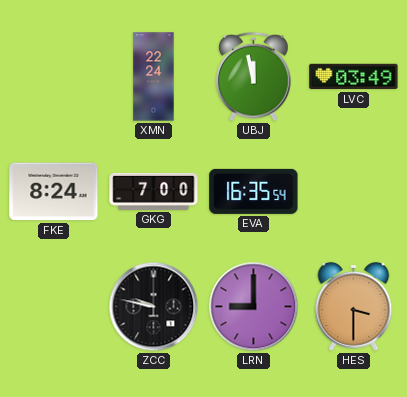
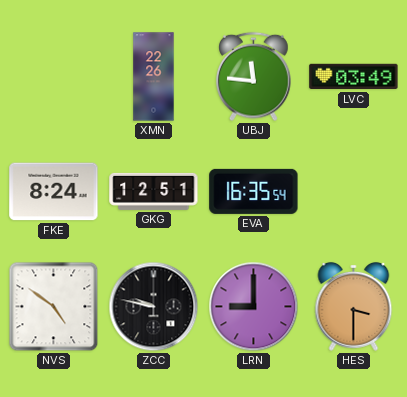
XMN: 22:24 -> 22:26 (154, 77)
UBJ: 11:58 -> 11:46 (254, 77)
GKG: 7:00 -> 12:51 (154, 191)
NVS: none -> 4:51 (54, 307)
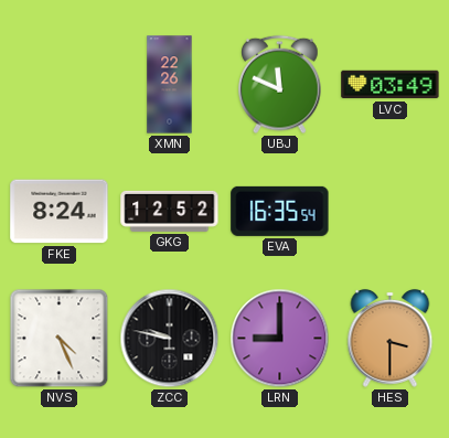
UBJ: 11:46 -> 11:49 (280, 85)
GKG: 12:51 -> 12:52 (170, 211)
NVS: 4:51 -> 4:26 (60, 339)
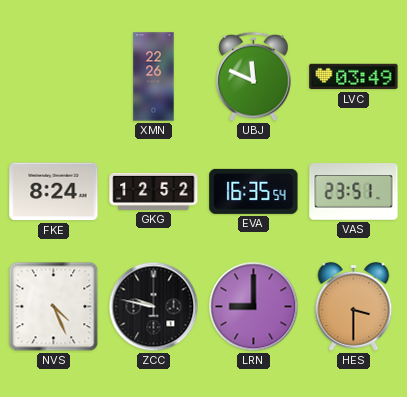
VAS: none -> 23:51 (354, 192)
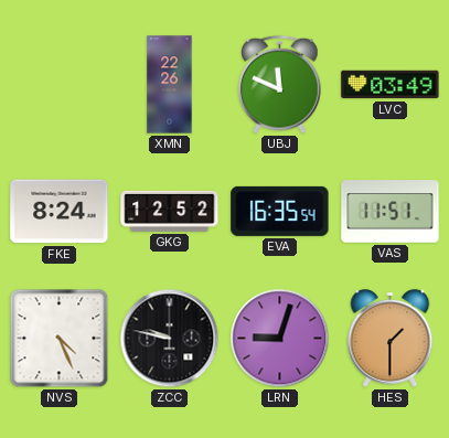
VAS: 23:51 -> 11:51 (391, 212)
LRN: 9:00 -> 9:03 (280, 339)
HES: 3:30 -> 1:30 (391, 338)
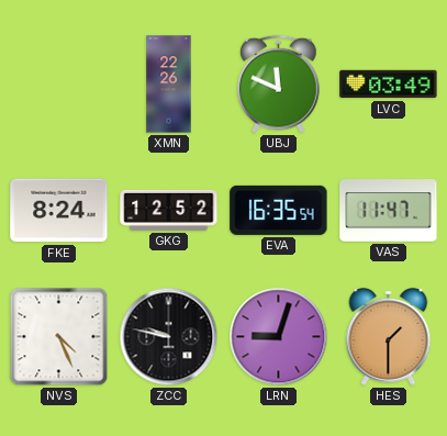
VAS: 11:51 -> 11:47 (389, 211)
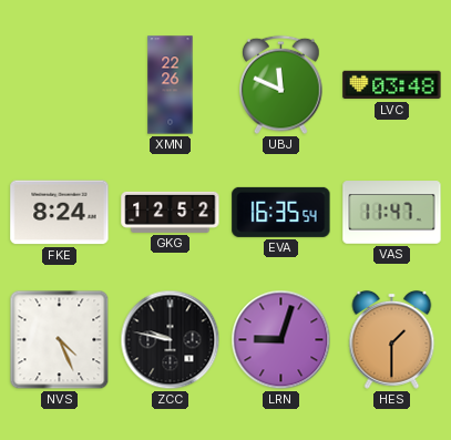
LVC: 03:49 -> 03:48 (392, 85)
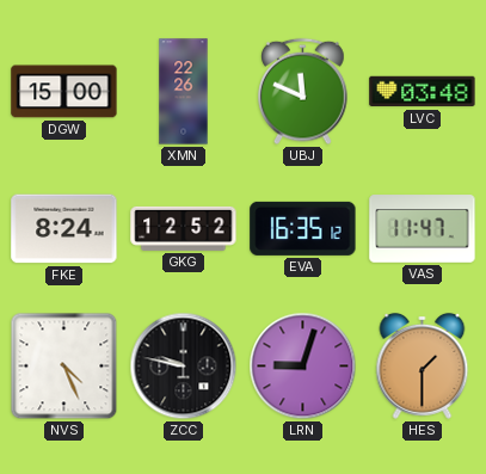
DGW: none -> 15:00 (64, 92)
EVA: 16:35:54 -> 16:35:12 (303, 228)
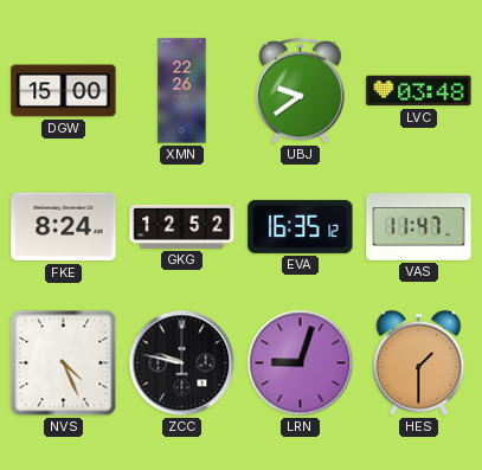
UBJ: 11:49 -> 9:39 (301, 91)
